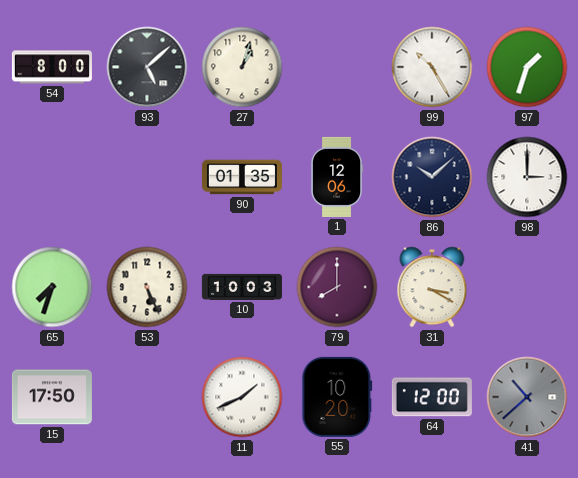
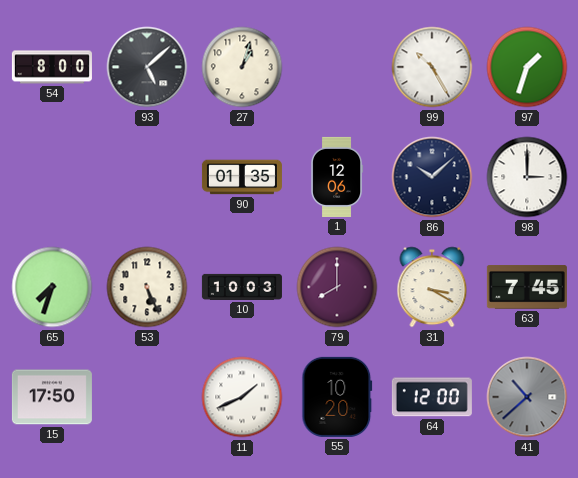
63: none -> 7:45 (527, 288)
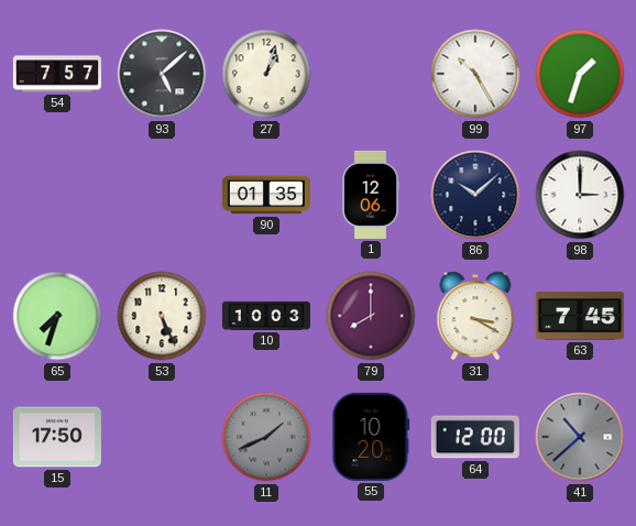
54: 8:00 -> 7:57 (57, 74)
11 dial: white -> grey (266, 437)
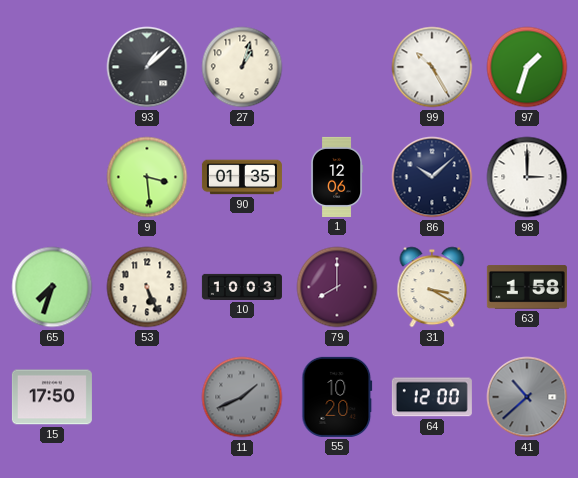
54: 7:57 -> none (57, 74)
93: 5:08 -> 1:08 (147, 67)
9: none -> 3:29 (147, 177)
63: 7:45 -> 1:58 (527, 288)
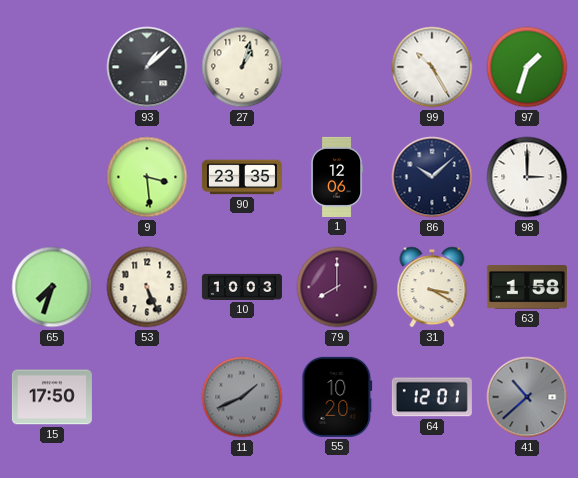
90: 01:35 -> 23:35 (242, 177)
64: 12:00 -> 12:01 (432, 397)
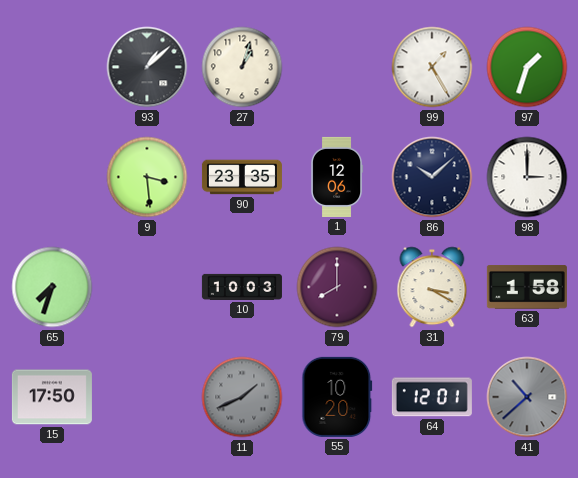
99: 10:25 -> 1:25 (432, 67)
53: 5:26 -> none (147, 287)
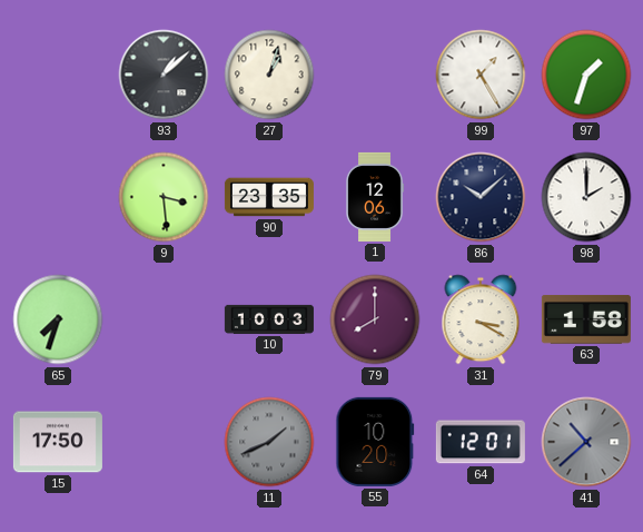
98: 3:00 -> 2:00 (586, 197)
